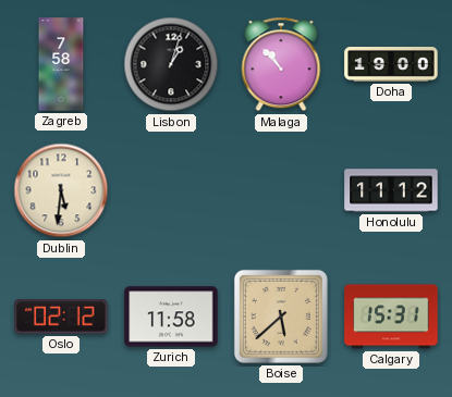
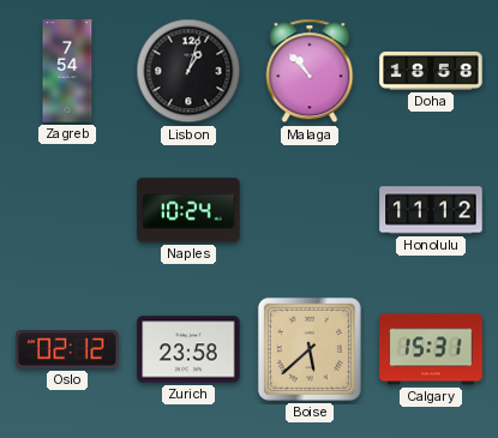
Zagreb: 7:58 -> 7:54 (67, 71)
Doha: 19:00 -> 18:58 (431, 72)
Dublin: 5:31 -> none (61, 190)
Naples: none -> 10:24 (188, 210)
Zurich: 11:58 -> 23:58 (188, 349)
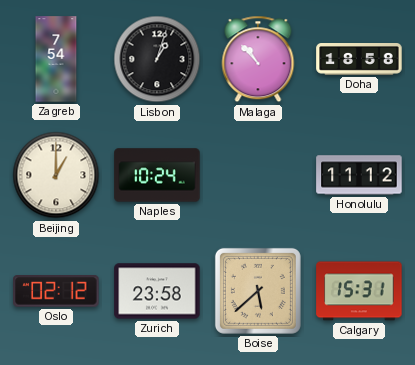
Beijing: none -> 1:00 (56, 175)
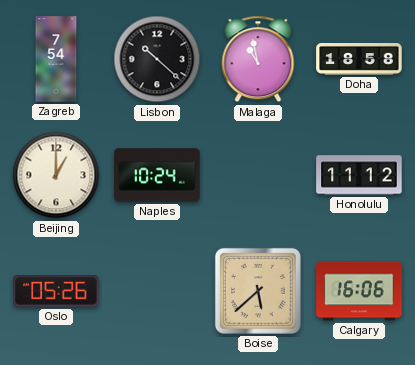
Lisbon: 1:03 -> 10:22 (157, 59)
Malaga: 10:53 -> 10:58 (258, 59)
Oslo: 02:12 -> 05:26 (56, 292)
Zurich: 23:58 -> none (157, 291)
Calgary: 15:31 -> 16:06 (359, 291)
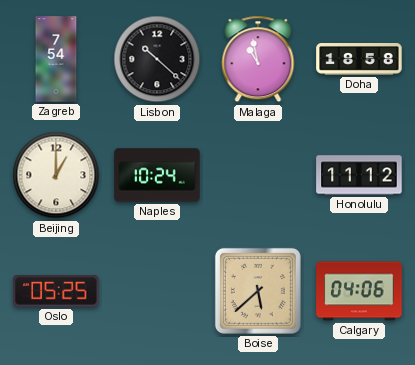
Oslo: 05:26 -> 05:25 (56, 292)
Calgary: 16:06 -> 04:06 (359, 291)
